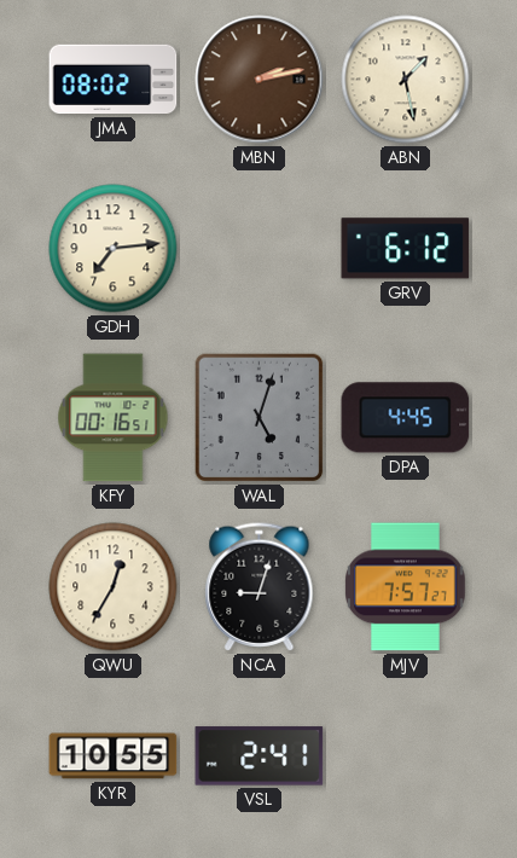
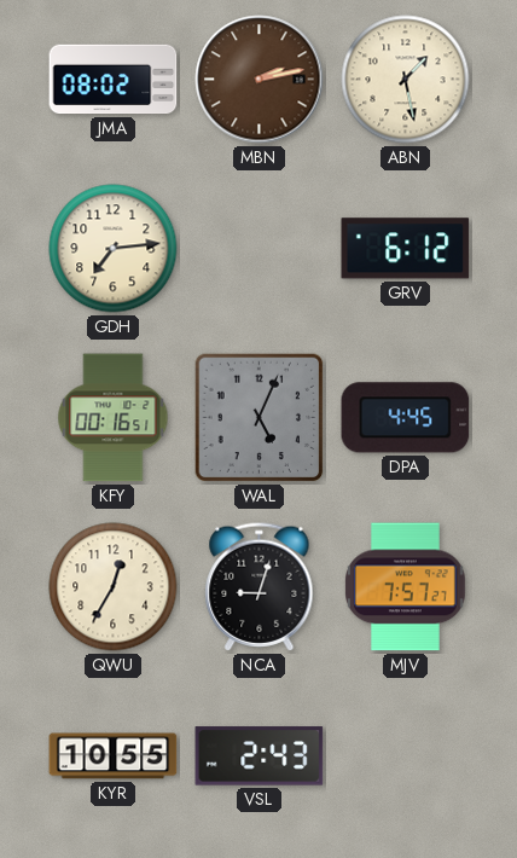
WAL: 5:03 -> 5:04 (260, 418)
VSL: 2:41 -> 2:43 (260, 756)
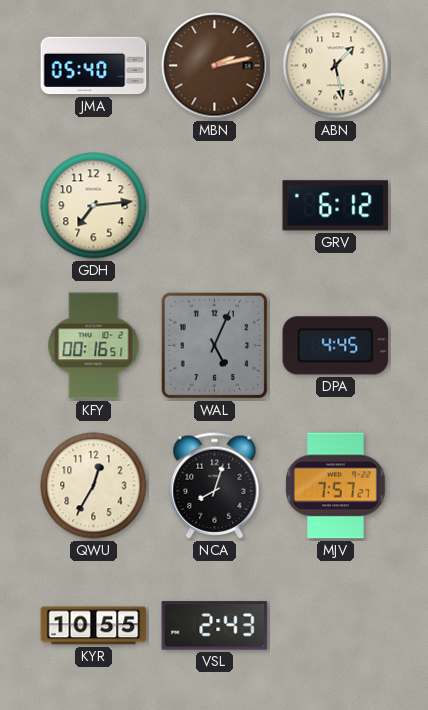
JMA: 08:02 -> 05:40 (94, 66)
NCA: 9:03 -> 8:03 (215, 486)
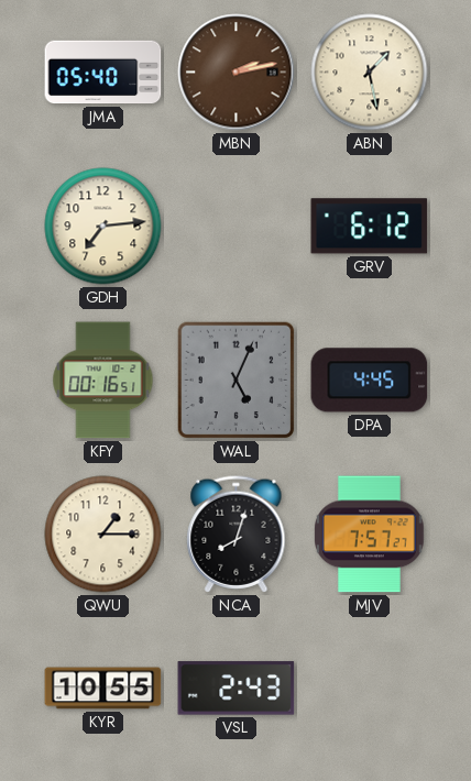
QWU: 12:35 -> 1:15 (103, 535)
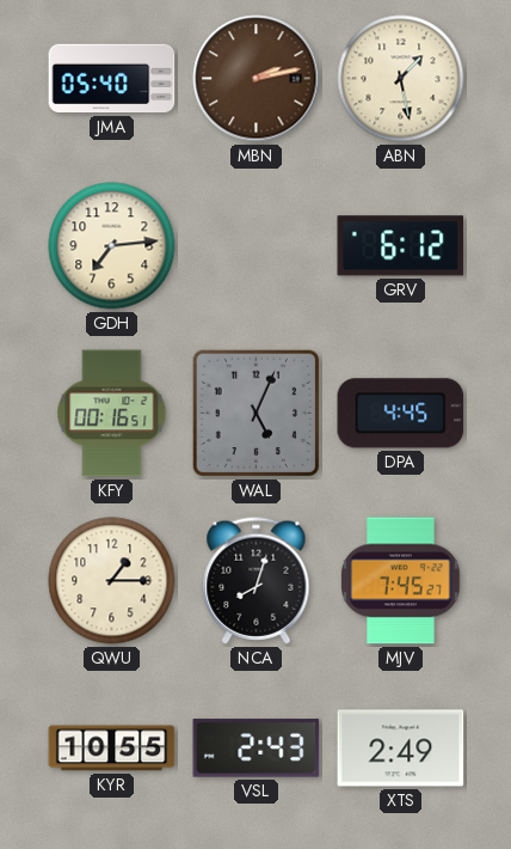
MJV: 7:57 -> 7:45 (401, 581)
XTS: none -> 2:49 (401, 749)
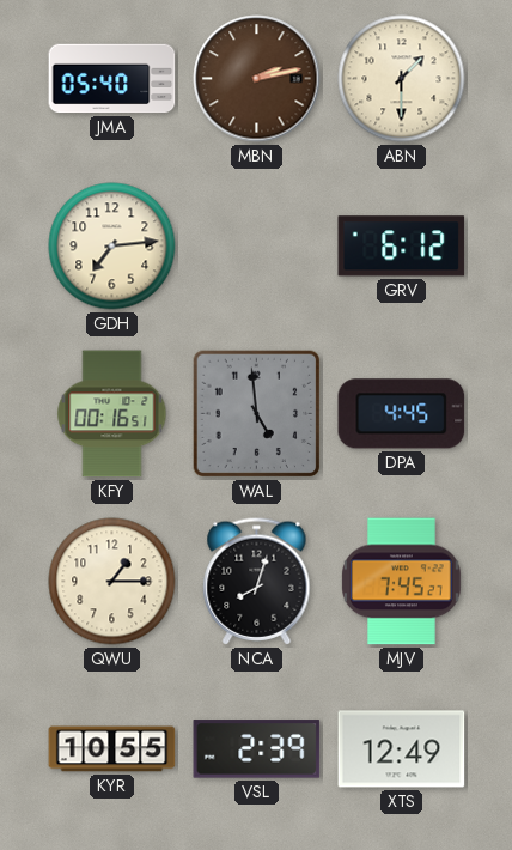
ABN: 1:28 -> 1:30 (402, 79)
WAL: 5:04 -> 4:59 (257, 414)
VSL: 2:43 -> 2:39 (257, 749)
XTS: 2:49 -> 12:49 (402, 749)
